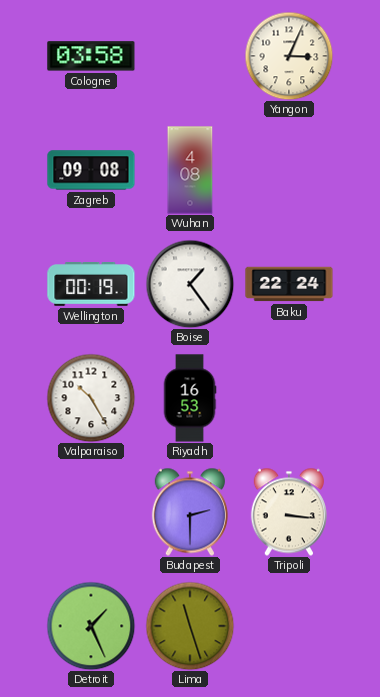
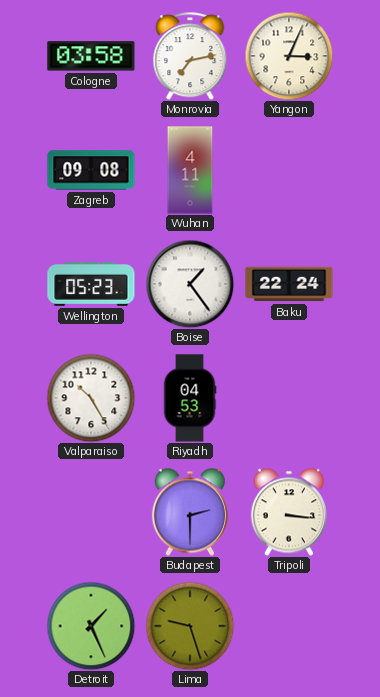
Monrovia: none -> 7:13 (190, 56)
Wuhan: 4:08 -> 4:11 (190, 170)
Wellington: 00:19 -> 05:23 (91, 285)
Riyadh: 16:53 -> 04:53 (190, 398)
Lima: 11:27 -> 9:27 (190, 626)
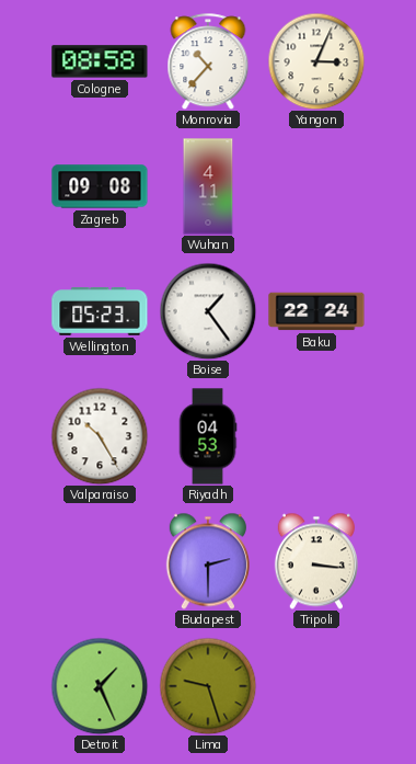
Cologne: 03:58 -> 08:58 (100, 61)
Monrovia: 7:13 -> 10:37 (208, 61)
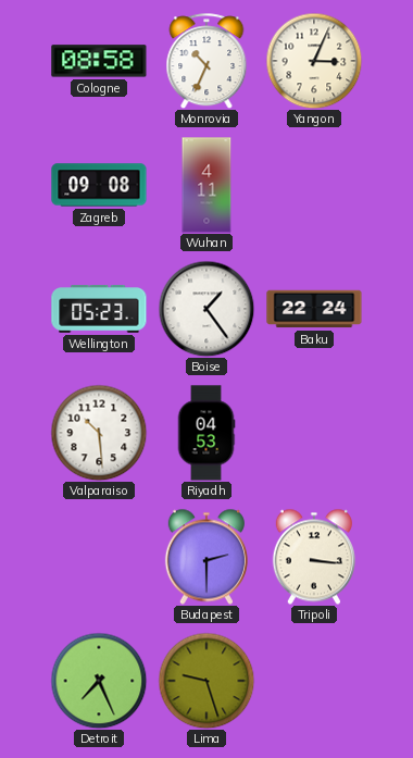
Monrovia: 10:37 -> 10:34 (206, 61)
Valparaiso: 10:25 -> 10:29 (99, 433)
Detroit: 1:26 -> 7:26 (99, 681)
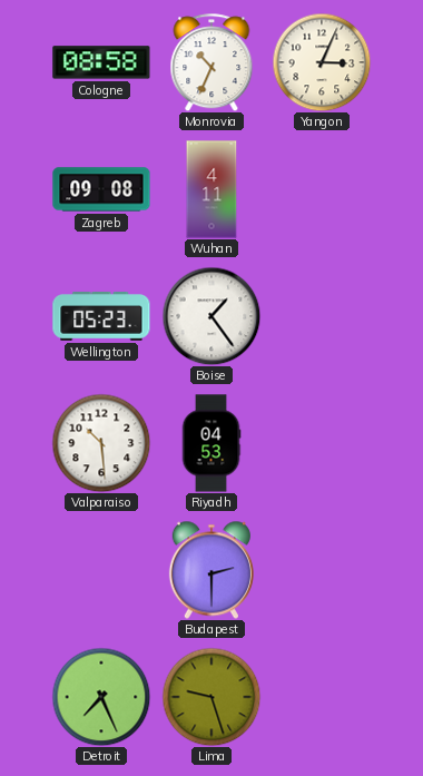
Baku: 22:24 -> none (314, 309)
Tripoli: 3:16 -> none (314, 557)
